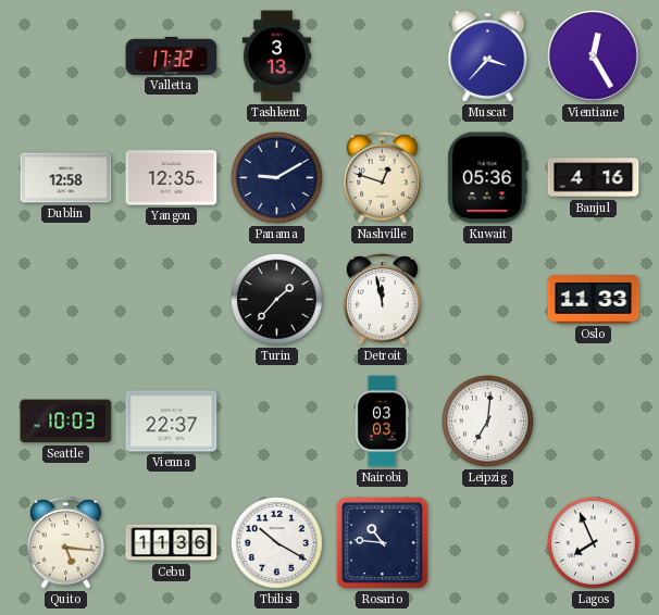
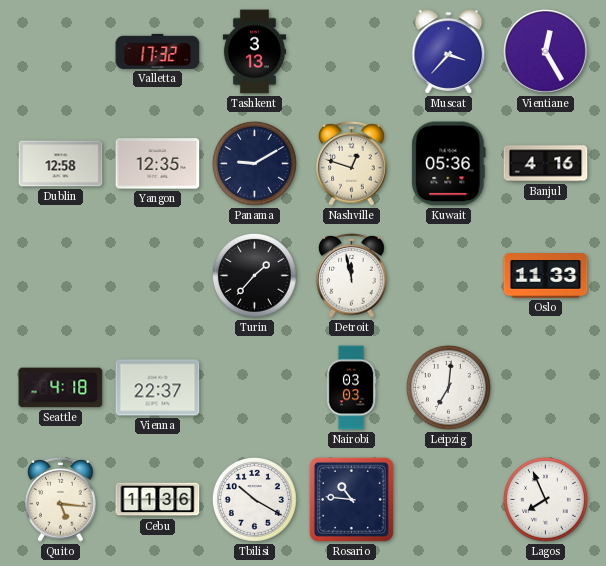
Seattle: 10:03 -> 4:18 (61, 388)
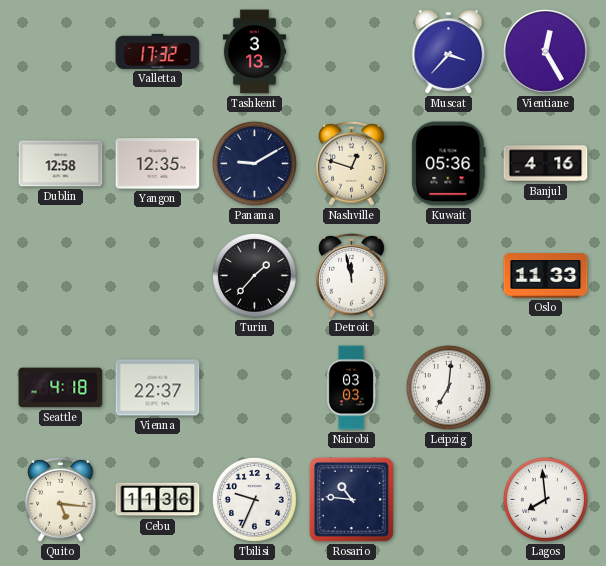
Tbilisi: 10:20 -> 9:34 (254, 499)
Lagos: 7:56 -> 7:59 (545, 499)
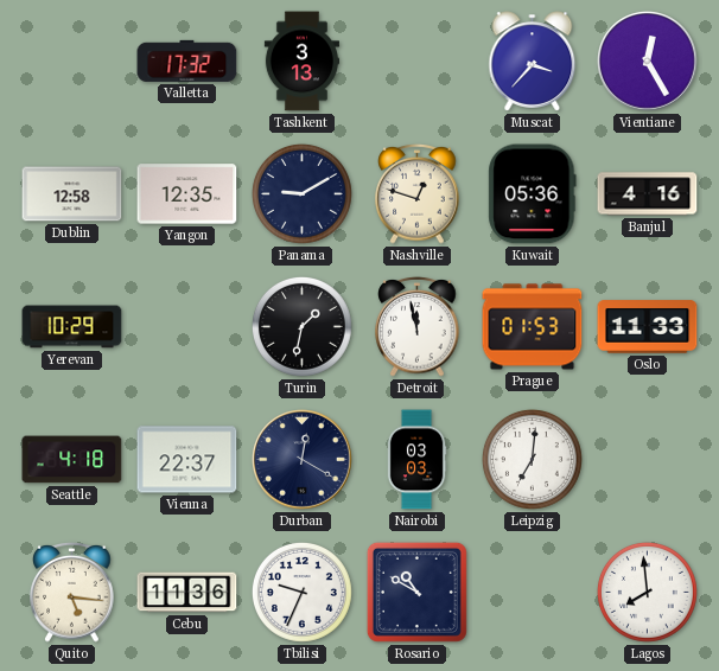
Yerevan: none -> 10:29 (72, 327)
Turin: 1:37 -> 1:32 (301, 326)
Prague: none -> 01:53 (533, 327)
Durban: none -> 12:20 (303, 460)
Rosario: 10:46 -> 10:50 (416, 592)
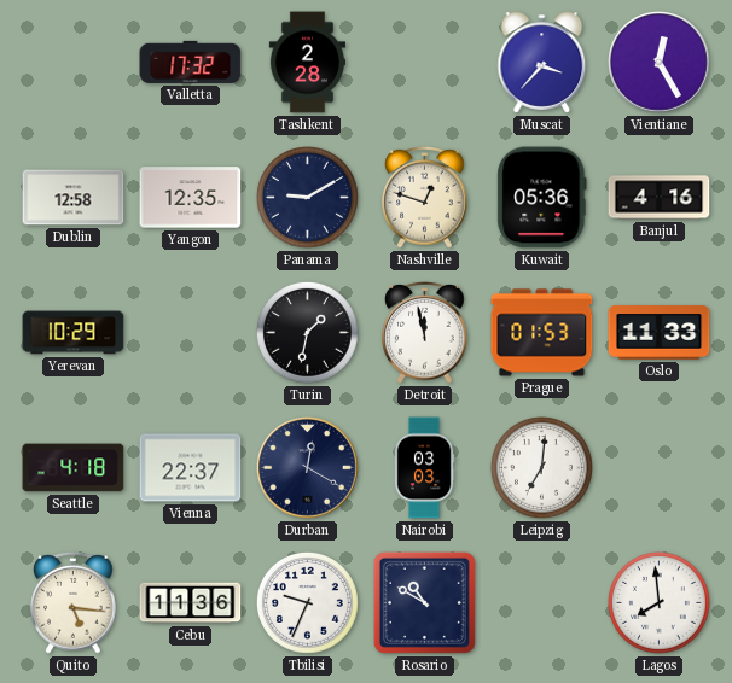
Tashkent: 3:13 -> 2:28 (307, 63)
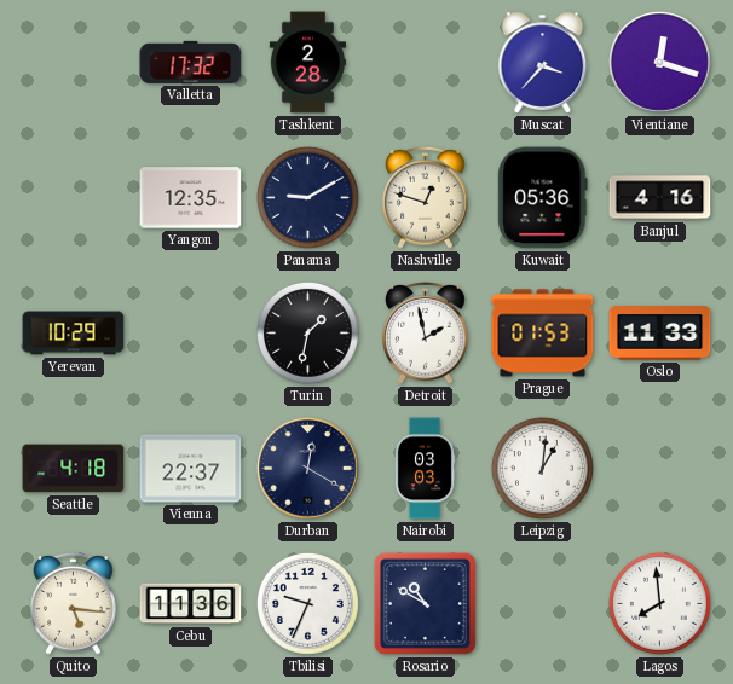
Vientiane: 12:25 -> 12:18 (660, 63)
Dublin: 12:58 -> none (74, 198)
Detroit: 11:58 -> 1:58 (426, 334)
Leipzig: 7:01 -> 1:01 (542, 468)
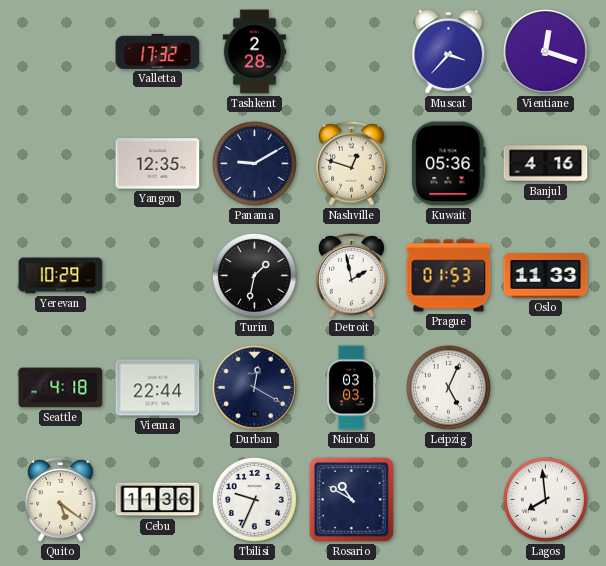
Vienna: 22:37 -> 22:44 (158, 388)
Leipzig: 1:01 -> 5:04 (448, 387)
Quito: 5:16 -> 5:21 (61, 500)
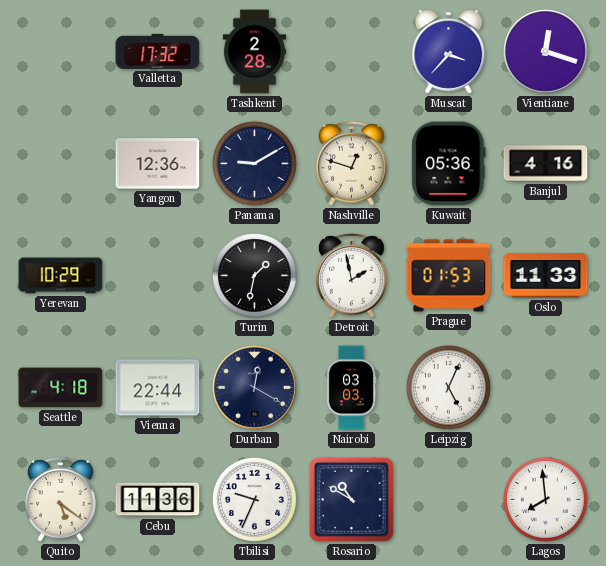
Yangon: 12:35 -> 12:36 (158, 164)
